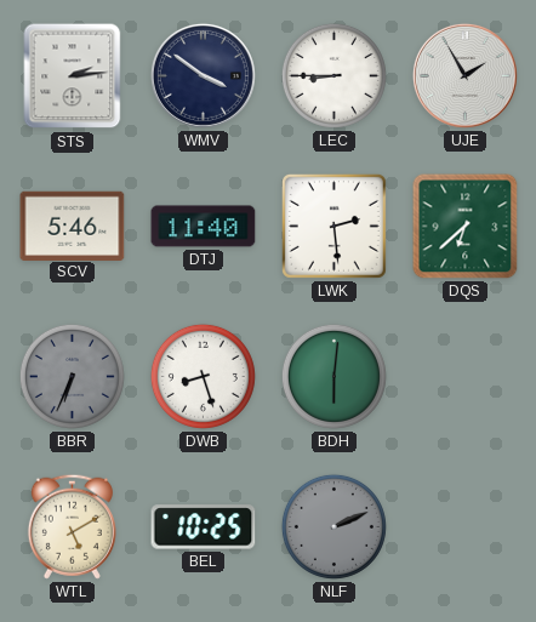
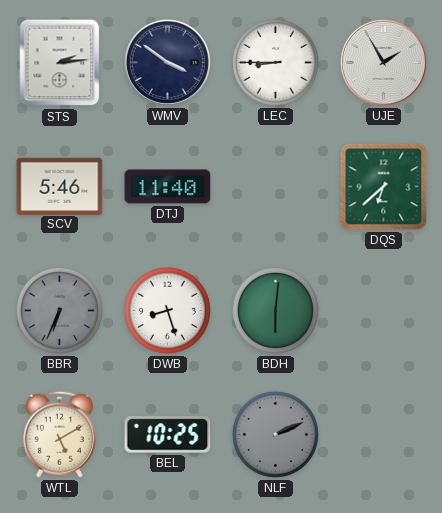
LWK: 2:29 -> none (333, 226)
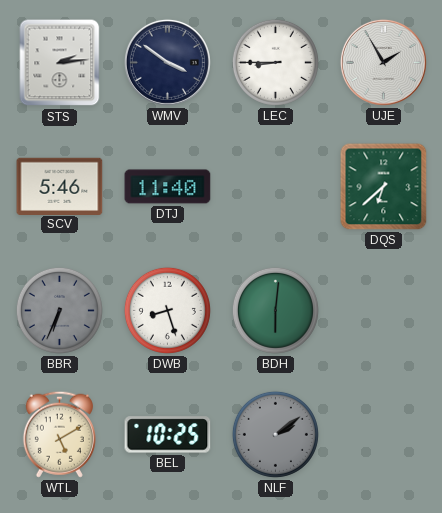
NLF: 2:11 -> 2:09 (275, 434)
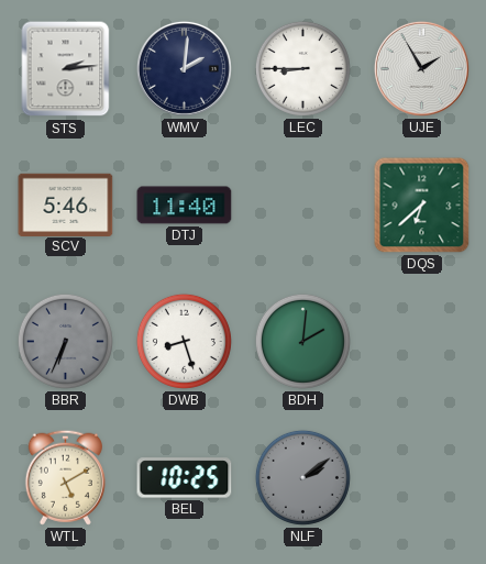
WMV: 3:51 -> 2:01 (184, 68)
BDH: 6:01 -> 2:01 (302, 341)
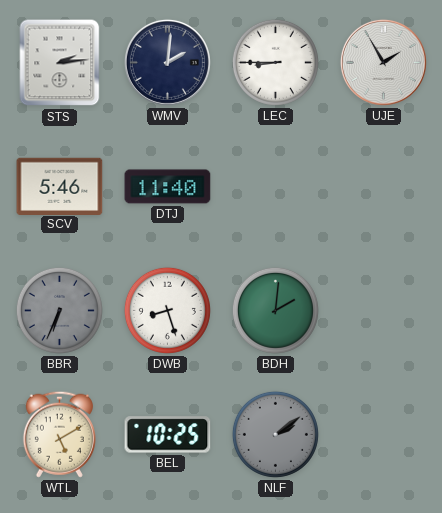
DQS: 6:38 -> none (422, 206)
